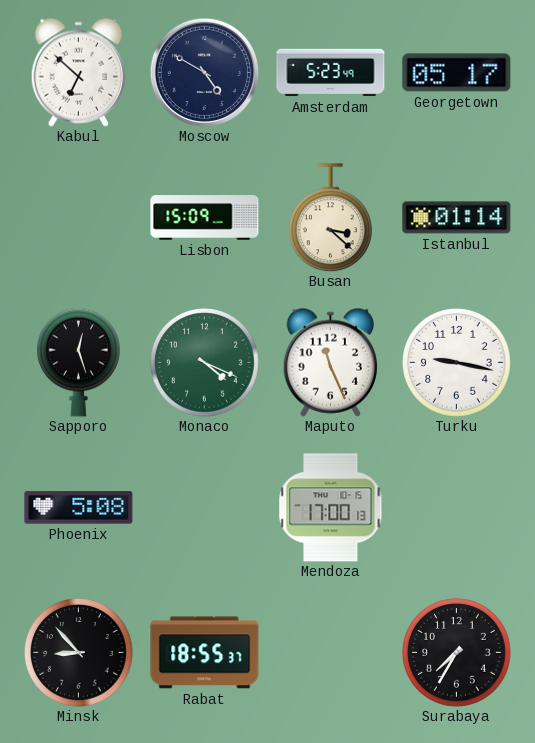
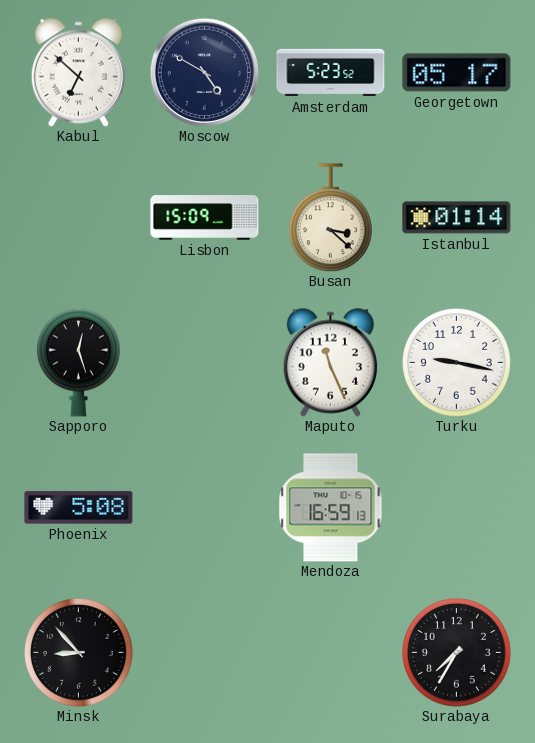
Amsterdam: 5:23:49 -> 5:23:52 (331, 73)
Monaco: 4:19 -> none (205, 363)
Mendoza: 17:00 -> 16:59 (331, 508)
Rabat: 18:55 -> none (205, 653)
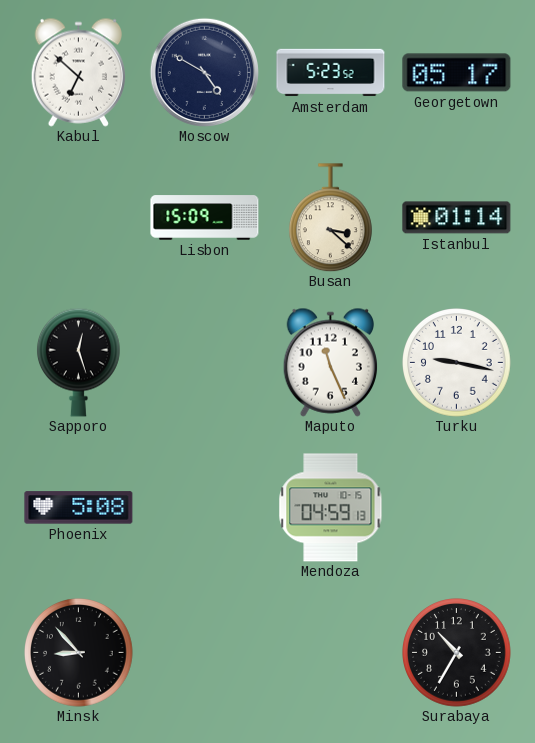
Mendoza: 16:59 -> 04:59 (331, 508)
Surabaya: 7:35 -> 10:35 (457, 653)
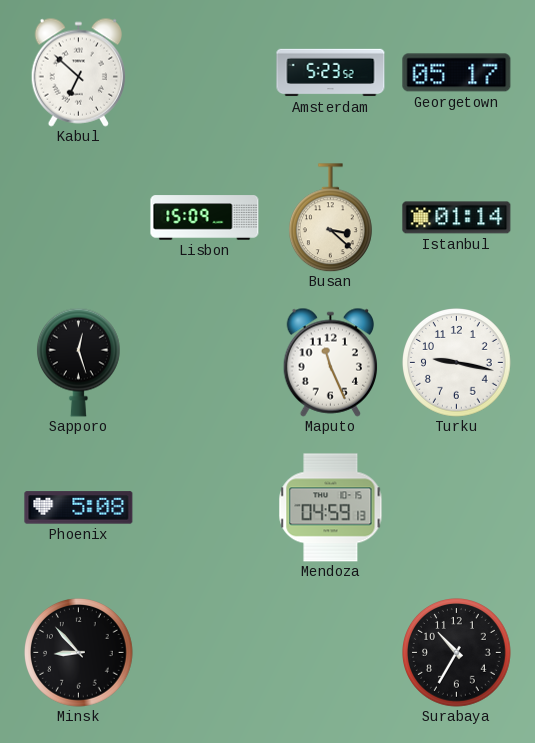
Moscow: 4:50 -> none (204, 72)
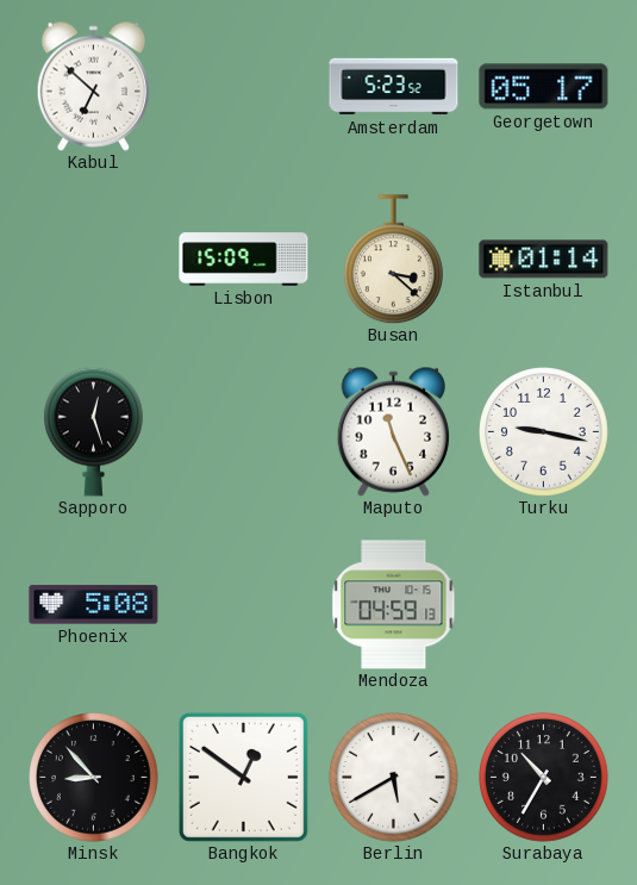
Bangkok: none -> 12:51 (243, 777)
Berlin: none -> 5:40 (394, 778)
